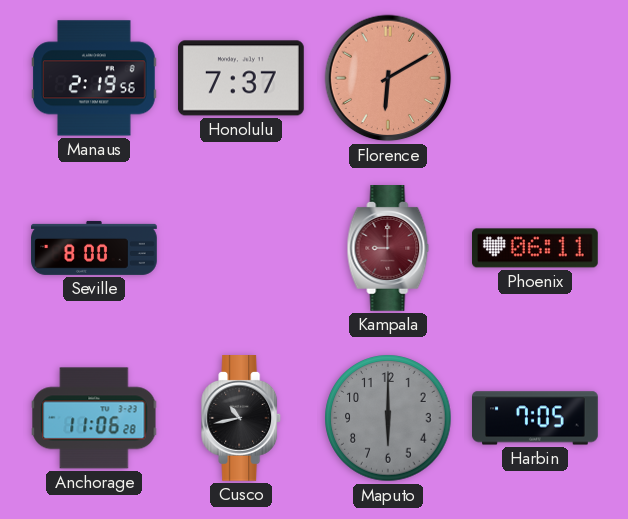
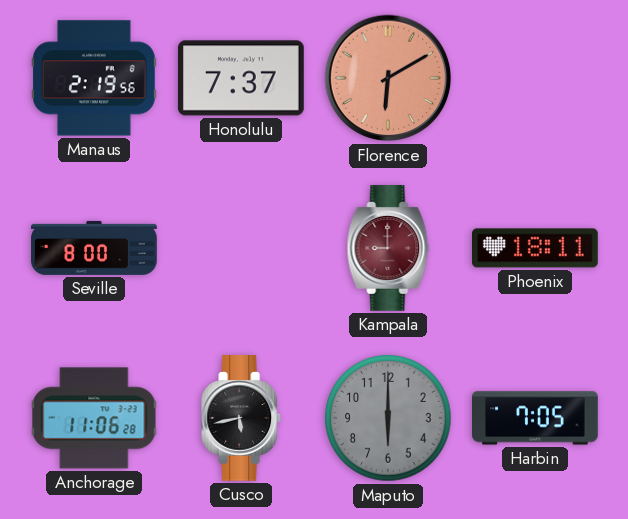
Phoenix: 06:11 -> 18:11 (536, 248)
Cusco: 10:43 -> 5:43 (242, 419)
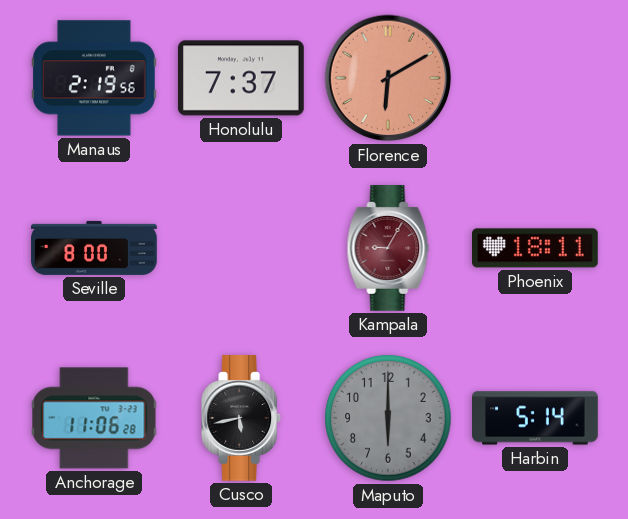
Kampala: 9:00 -> 9:05 (388, 249)
Harbin: 7:05 -> 5:14 (536, 418)
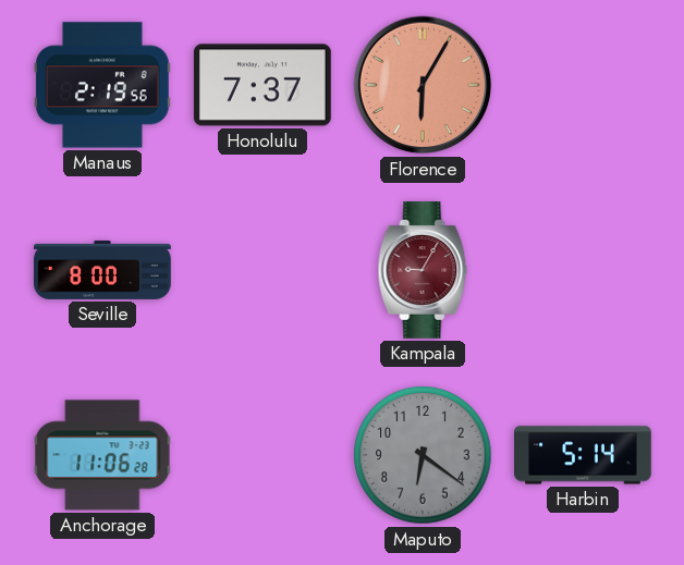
Florence: 6:10 -> 6:05 (423, 85)
Phoenix: 18:11 -> none (536, 248)
Cusco: 5:43 -> none (242, 419)
Maputo: 6:00 -> 6:21 (423, 455)
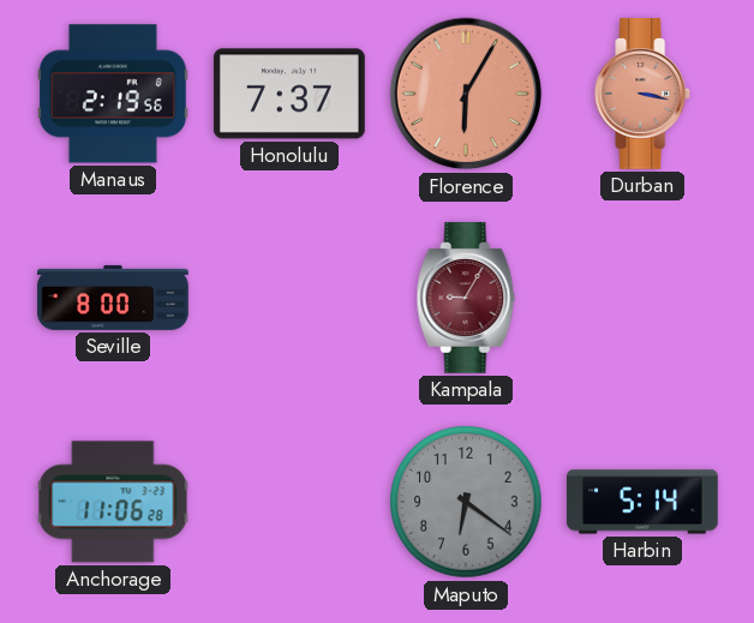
Durban: none -> 3:17 (644, 95)
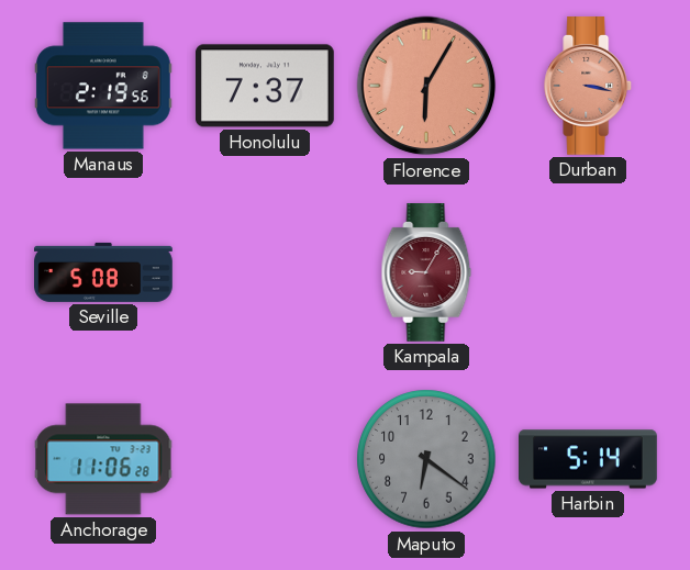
Seville: 8:00 -> 5:08 (103, 272)
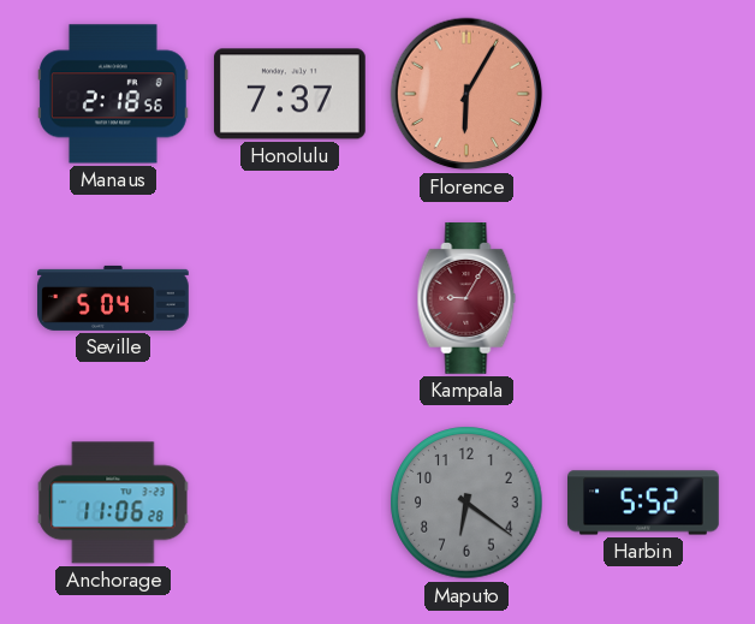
Manaus: 2:19 -> 2:18 (113, 94)
Durban: 3:17 -> none (589, 87)
Seville: 5:08 -> 5:04 (113, 298)
Harbin: 5:14 -> 5:52 (644, 503)
